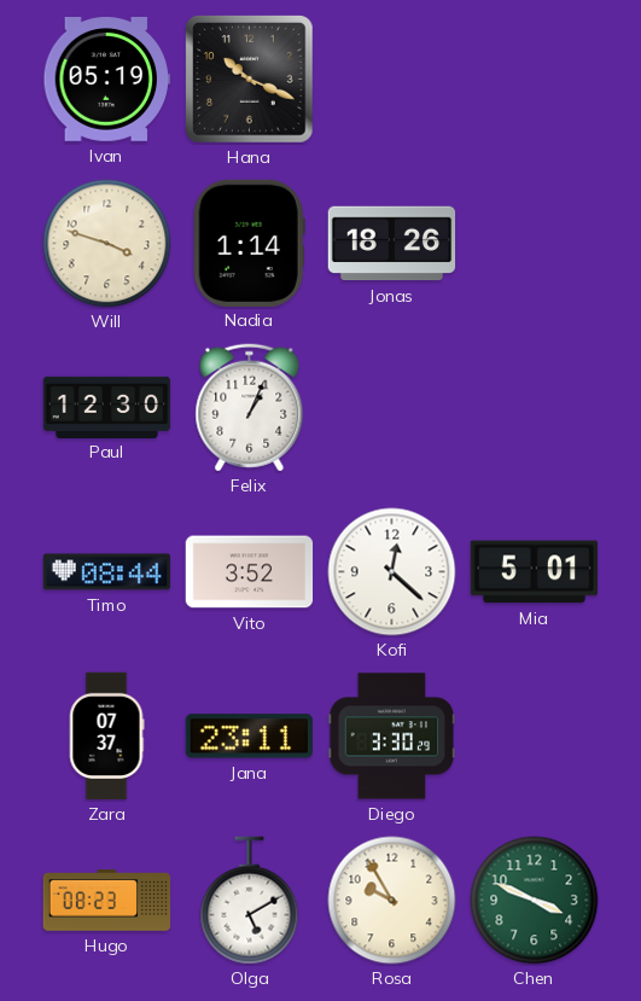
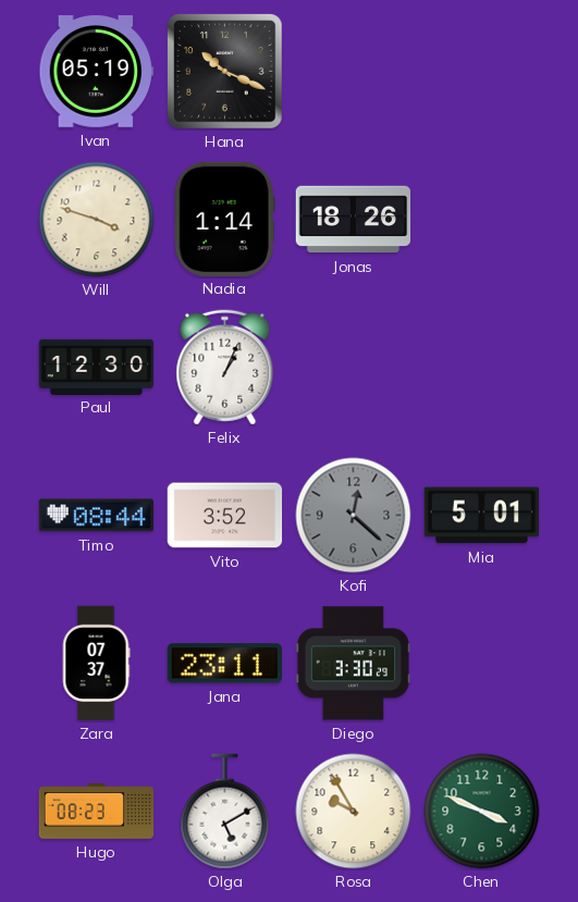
Kofi dial: white -> grey (354, 516)
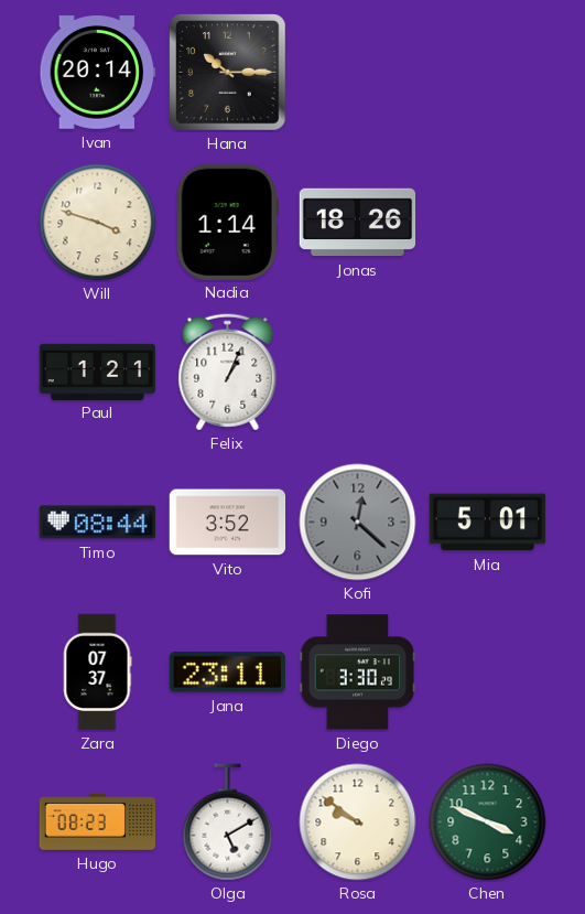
Ivan: 05:19 -> 20:14 (98, 73)
Hana: 10:19 -> 10:15 (228, 73)
Paul: 12:30 -> 1:21 (98, 372)
Rosa: 9:55 -> 9:51 (358, 822)
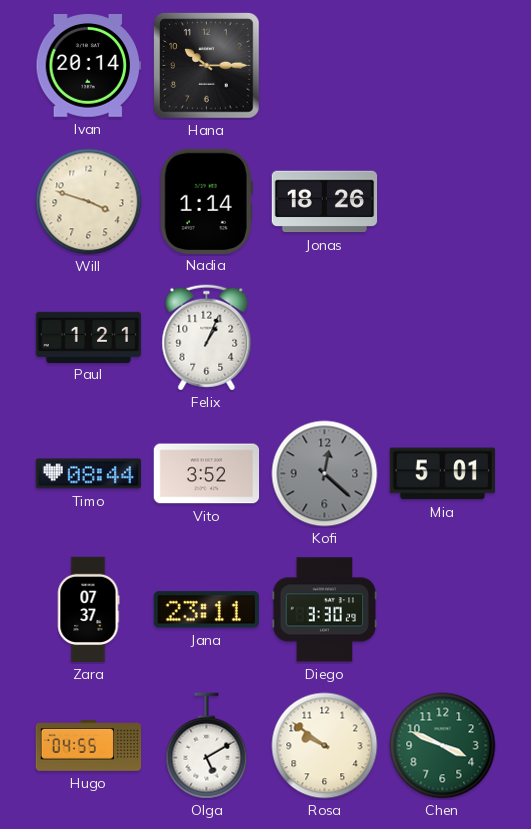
Hugo: 08:23 -> 04:55 (89, 746)
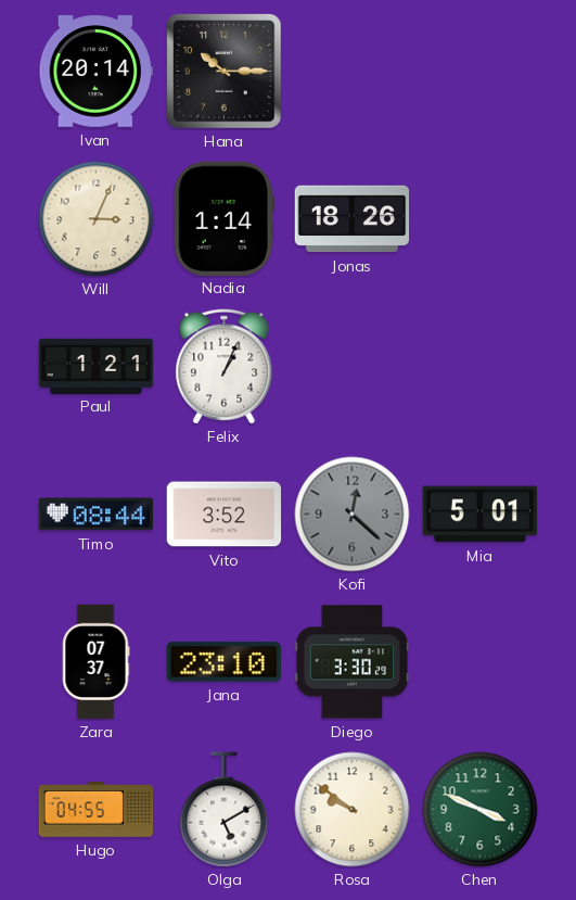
Will: 3:48 -> 3:04 (97, 219)
Jana: 23:11 -> 23:10 (223, 662)
